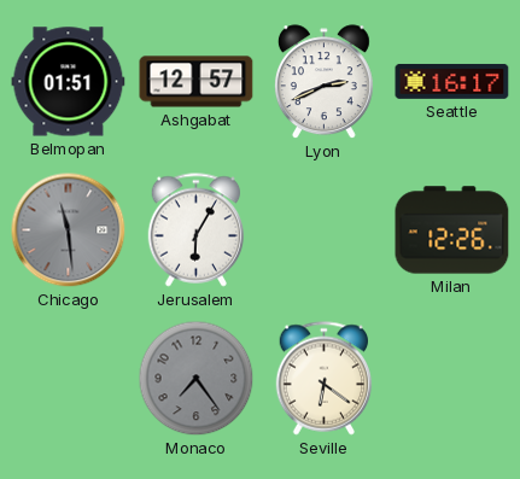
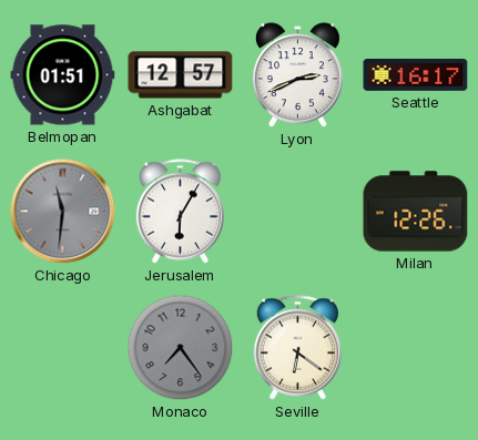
Chicago: 11:29 -> 11:31 (63, 212)
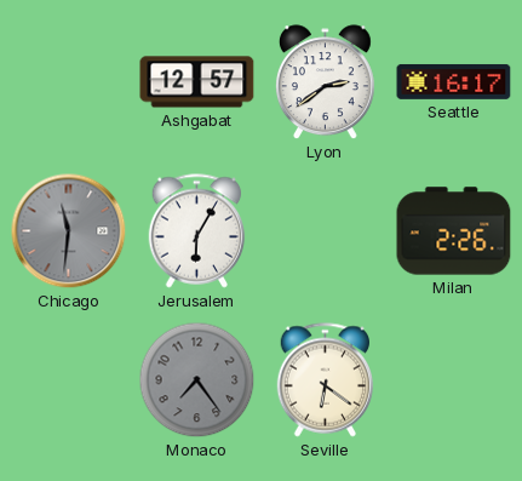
Belmopan: 01:51 -> none (63, 75)
Lyon: 2:41 -> 2:39 (325, 82)
Milan: 12:26 -> 2:26 (454, 231)
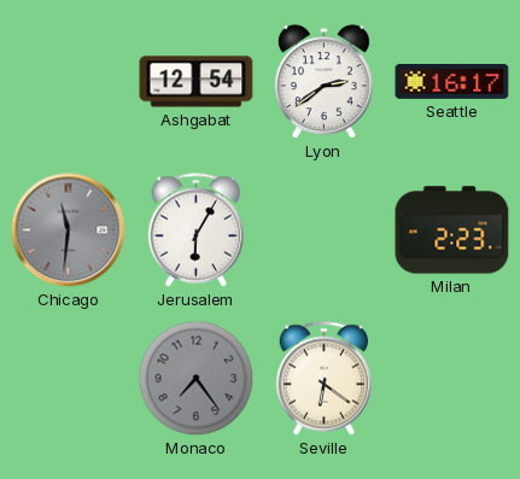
Ashgabat: 12:57 -> 12:54 (197, 82)
Milan: 2:26 -> 2:23 (452, 230)
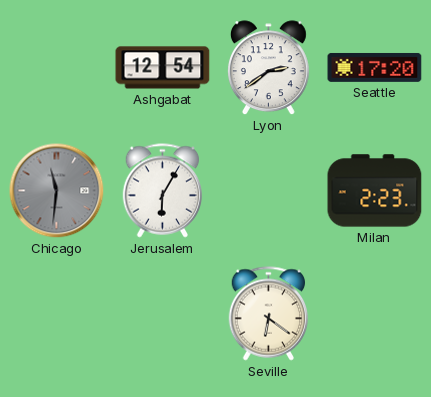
Seattle: 16:17 -> 17:20 (375, 68)
Monaco: 7:24 -> none (197, 379)
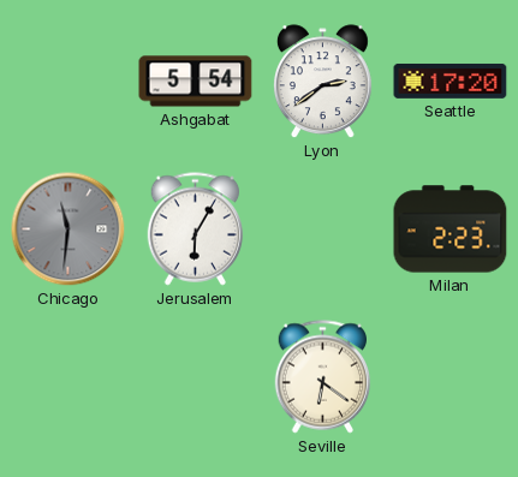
Ashgabat: 12:54 -> 5:54 (196, 82)
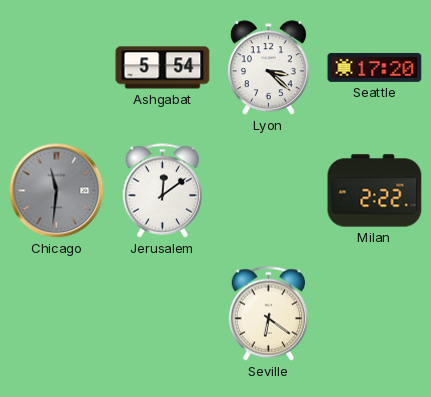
Lyon: 2:39 -> 3:22 (268, 68)
Jerusalem: 6:05 -> 12:09 (163, 191)
Milan: 2:23 -> 2:22 (375, 191)
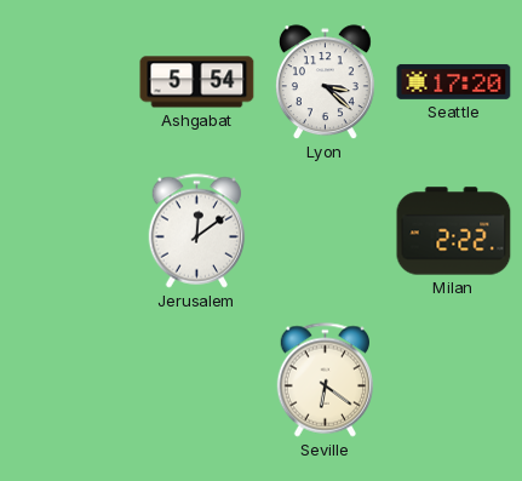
Chicago: 11:31 -> none (57, 191)
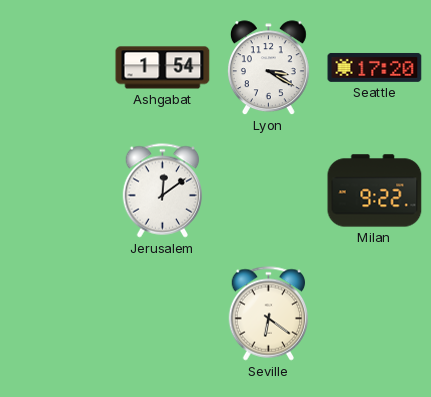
Ashgabat: 5:54 -> 1:54 (163, 68)
Lyon: 3:22 -> 3:20 (268, 68)
Milan: 2:22 -> 9:22 (375, 191)
